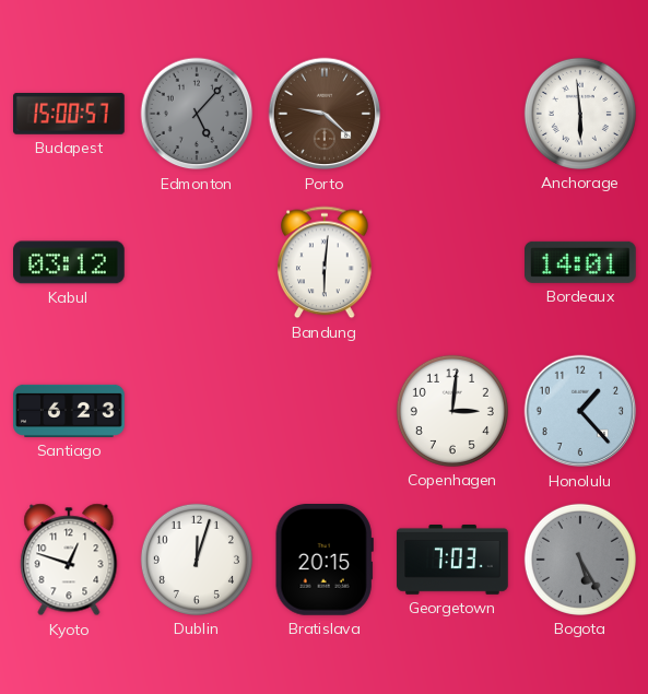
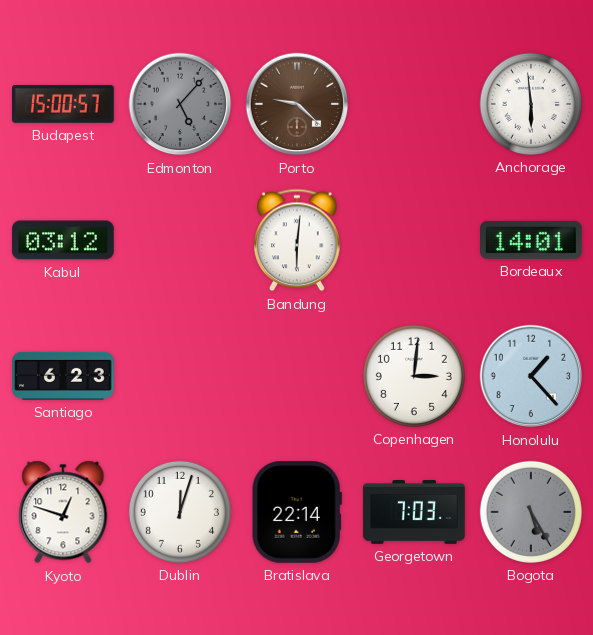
Bratislava: 20:15 -> 22:14 (297, 513)
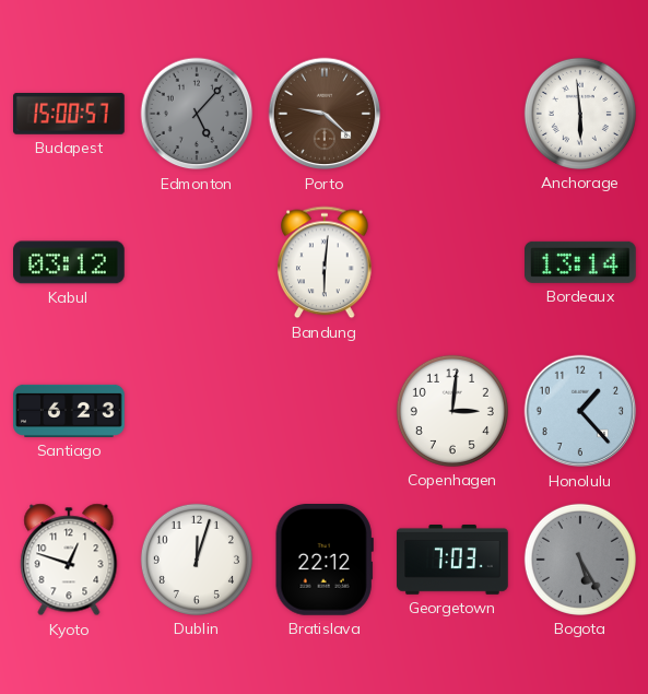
Bordeaux: 14:01 -> 13:14 (581, 262)
Bratislava: 22:14 -> 22:12 (325, 561)
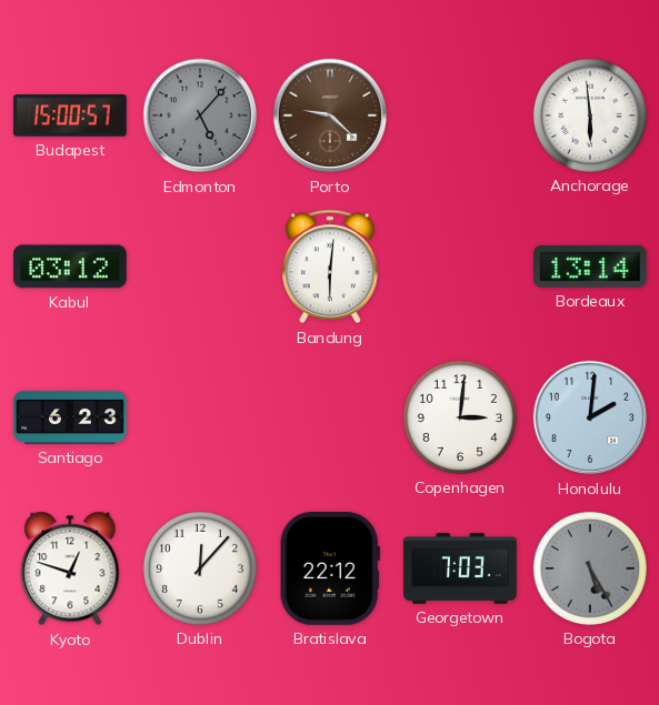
Honolulu: 1:23 -> 2:01 (590, 417)
Dublin: 12:03 -> 12:07 (200, 568)
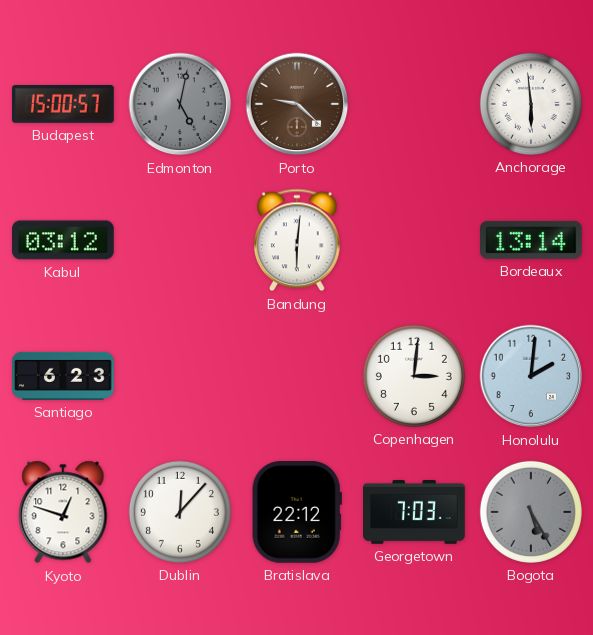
Edmonton: 5:07 -> 5:02 (180, 104)
